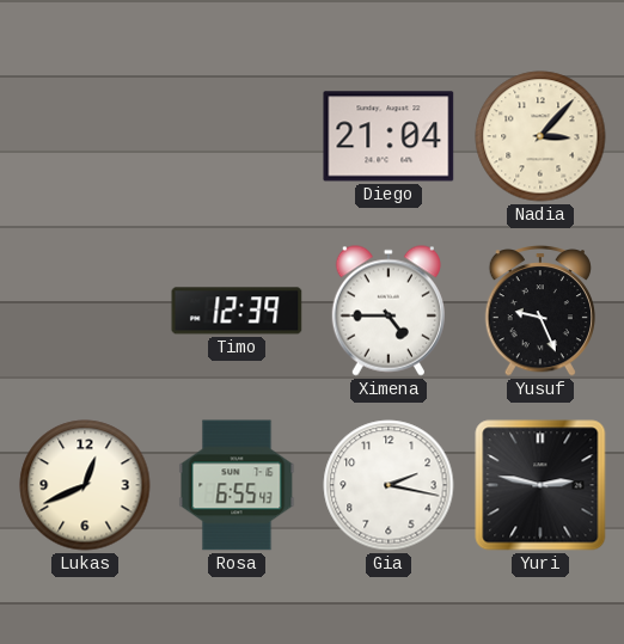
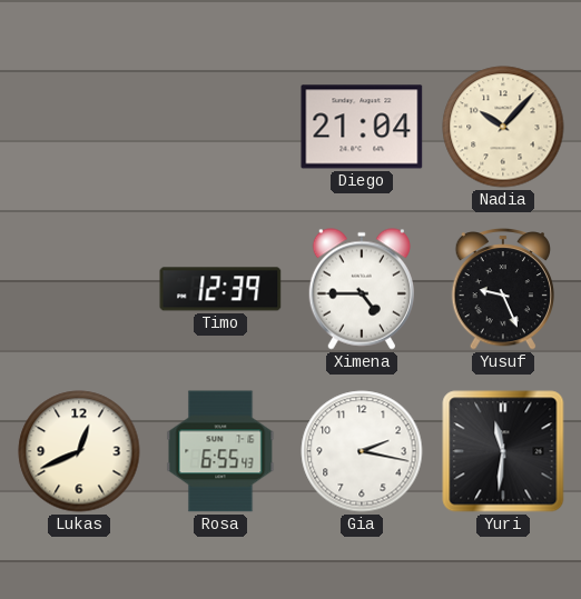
Nadia: 3:07 -> 10:07 (503, 127)
Yuri: 2:47 -> 11:31 (503, 451)
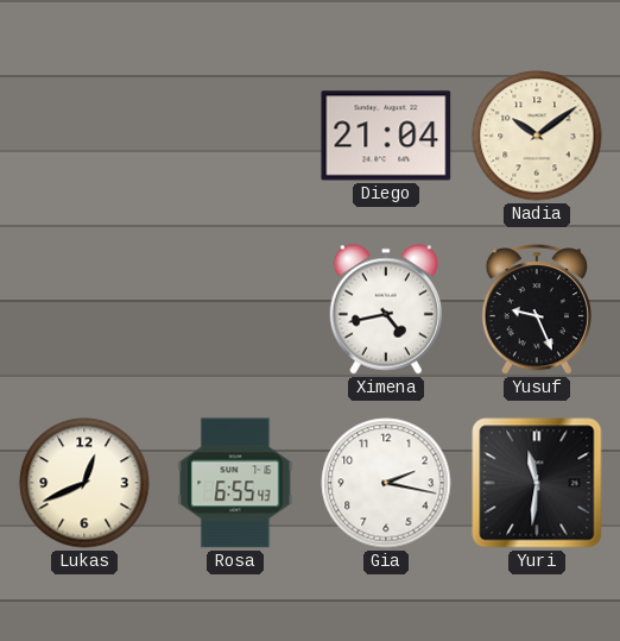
Nadia: 10:07 -> 10:09 (537, 136)
Timo: 12:39 -> none (220, 289)
Ximena: 4:45 -> 4:43 (386, 309)
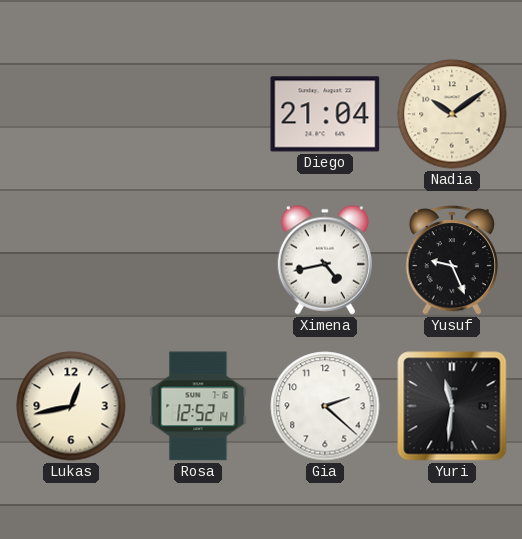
Lukas: 12:41 -> 12:43 (71, 406)
Rosa: 6:55 -> 12:52 (198, 406)
Gia: 2:17 -> 2:22 (325, 406)
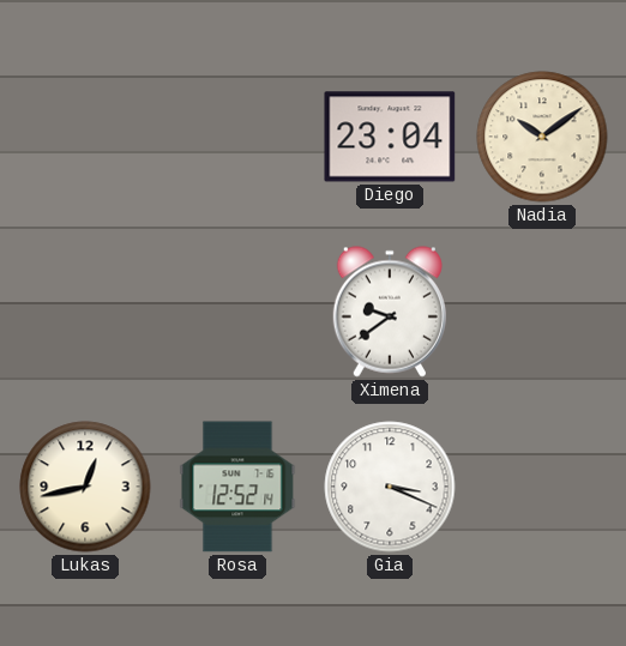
Diego: 21:04 -> 23:04 (390, 137)
Ximena: 4:43 -> 9:39 (390, 312)
Yusuf: 9:26 -> none (451, 261)
Gia: 2:22 -> 3:19 (390, 487)
Yuri: 11:31 -> none (452, 406)
